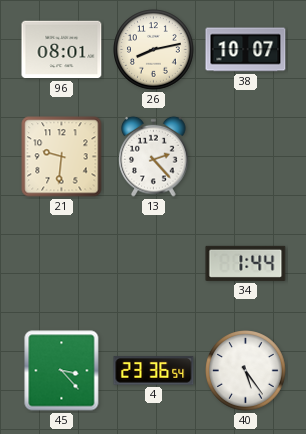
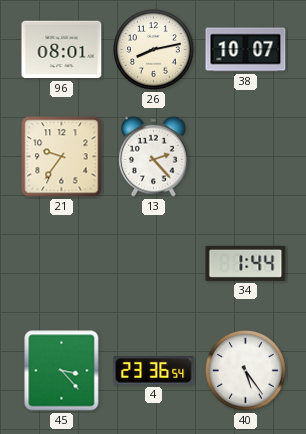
21: 9:31 -> 9:36 (62, 157)
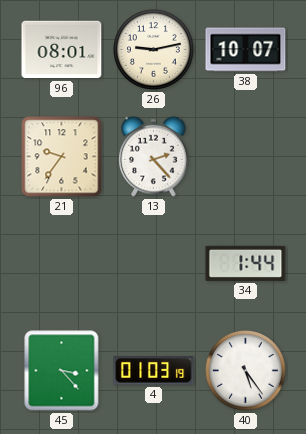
26: 8:13 -> 9:13 (154, 50)
4: 23:36 -> 01:03 (154, 371)
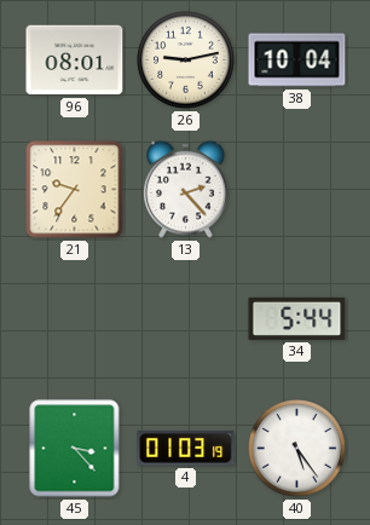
38: 10:07 -> 10:04 (297, 60)
34: 1:44 -> 5:44 (297, 318)
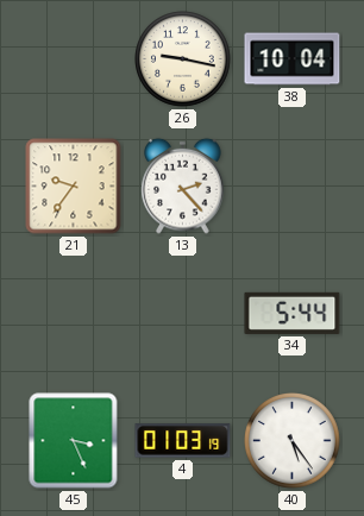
96: 08:01 -> none (75, 60)
26: 9:13 -> 9:17 (183, 59)
45: 3:23 -> 3:26 (74, 441)
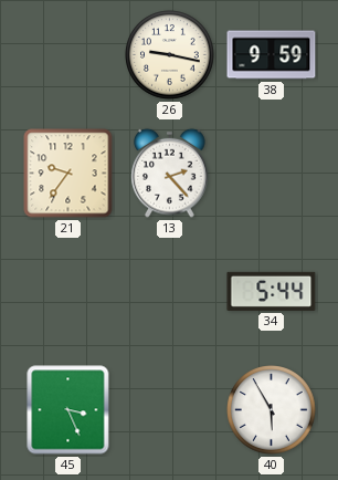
38: 10:04 -> 9:59 (272, 55)
4: 01:03 -> none (183, 441)
40: 5:24 -> 5:55 (272, 410)
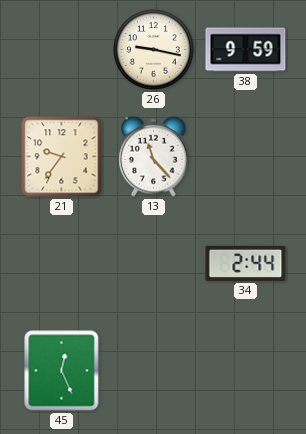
13: 2:23 -> 11:23 (154, 156)
34: 5:44 -> 2:44 (246, 263)
45: 3:26 -> 12:26 (62, 371)
40: 5:55 -> none (272, 410)
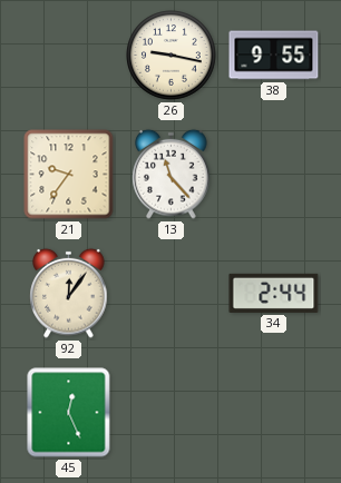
38: 9:59 -> 9:55 (274, 56)
92: none -> 12:06 (69, 293)
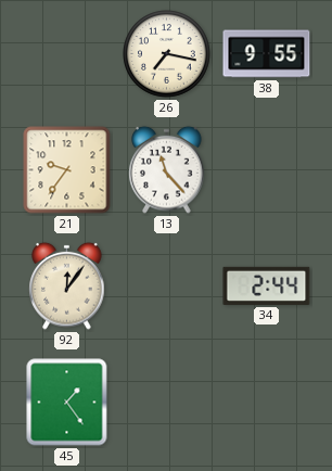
26: 9:17 -> 7:17 (167, 54)
45: 12:26 -> 1:24 (67, 403)
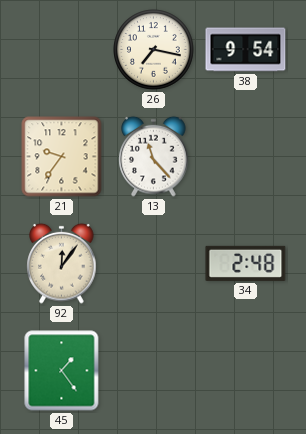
38: 9:55 -> 9:54 (246, 50)
34: 2:44 -> 2:48 (246, 263)
